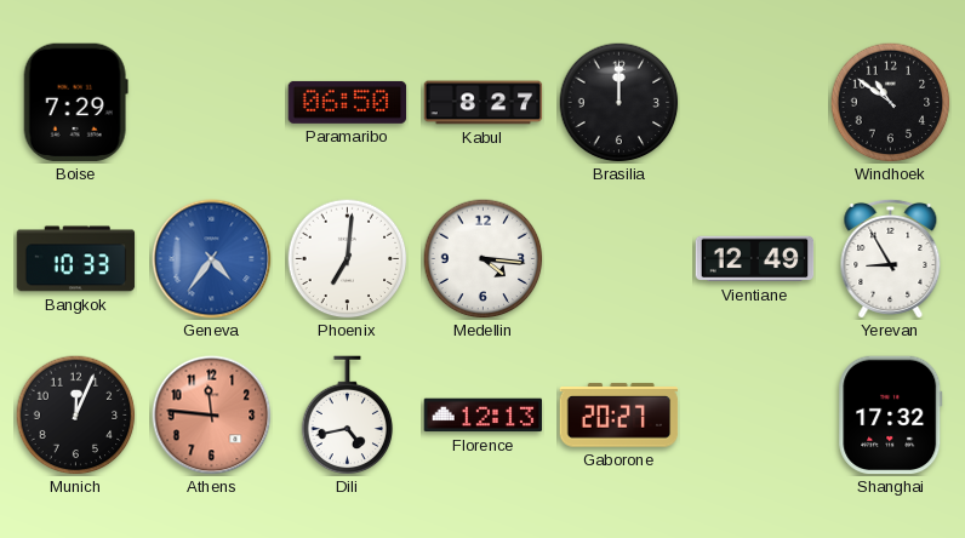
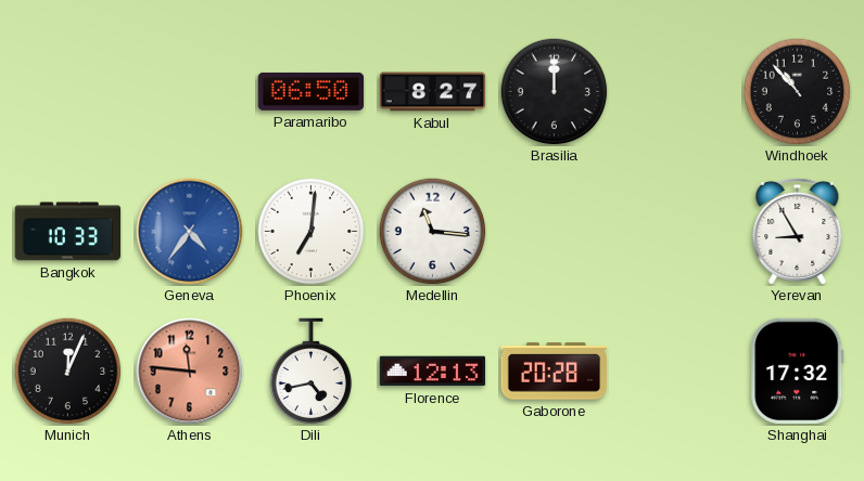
Boise: 7:29 -> none (75, 103)
Windhoek: 10:51 -> 10:53 (798, 92)
Medellin: 4:16 -> 11:16 (433, 232)
Vientiane: 12:49 -> none (755, 259)
Gaborone: 20:27 -> 20:28 (555, 372)
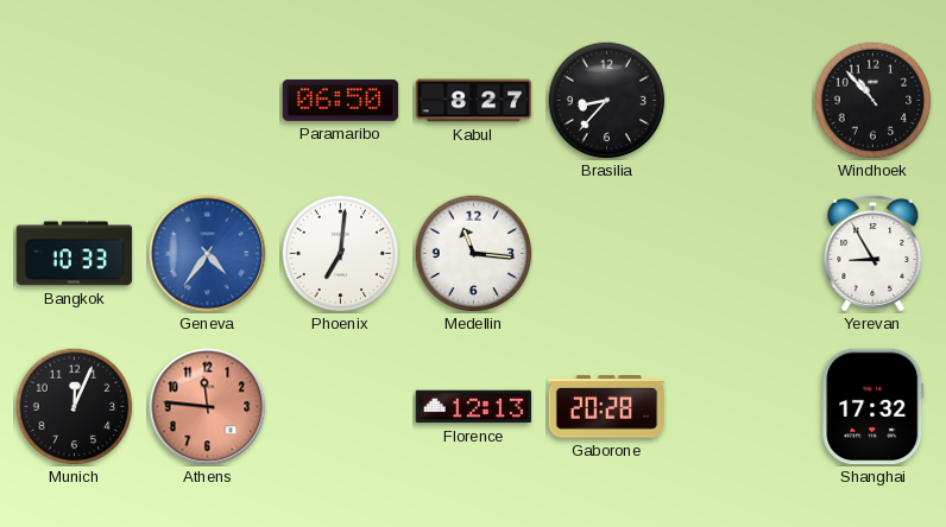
Brasilia: 12:00 -> 8:37 (607, 101)
Dili: 4:43 -> none (312, 372)
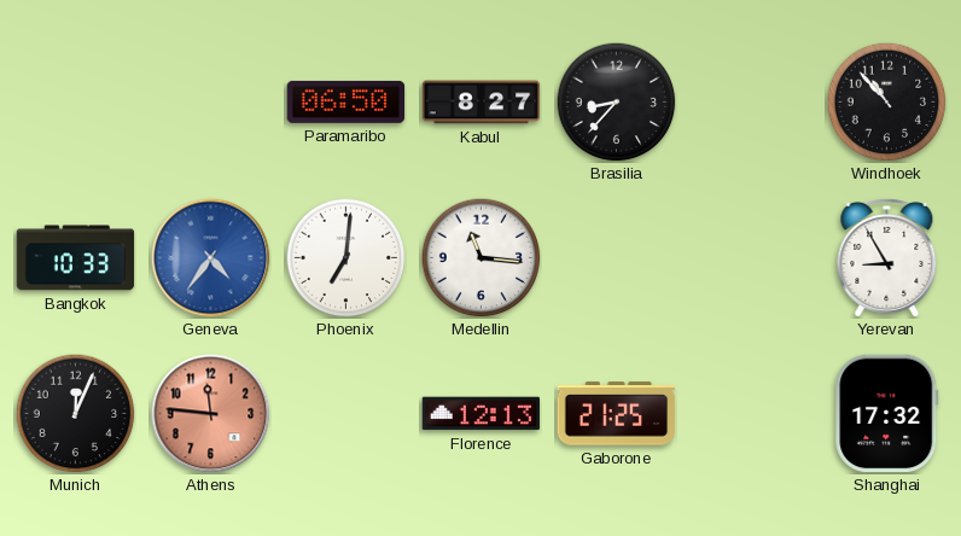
Gaborone: 20:28 -> 21:25 (617, 414)
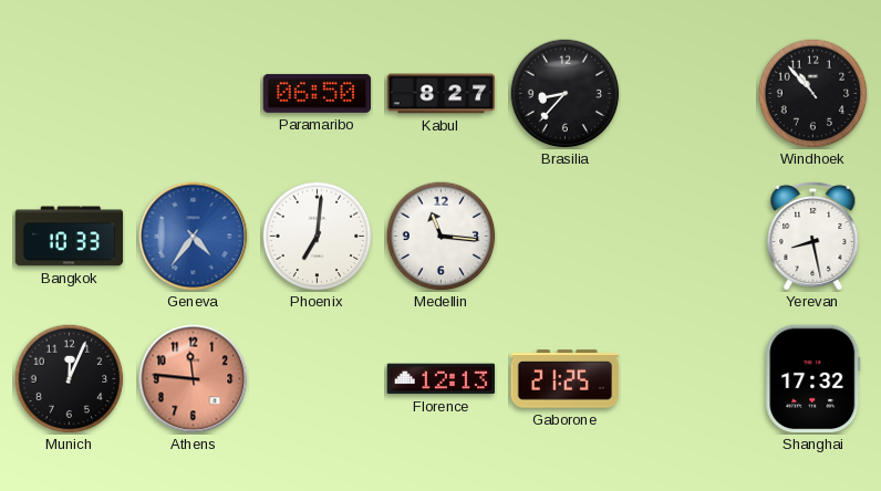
Yerevan: 8:55 -> 8:28 (813, 236)
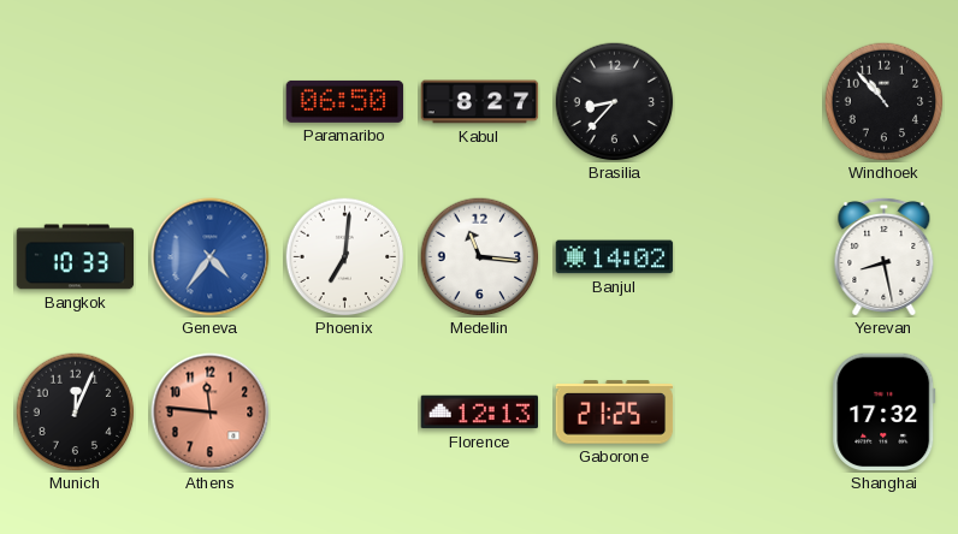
Banjul: none -> 14:02 (615, 257)
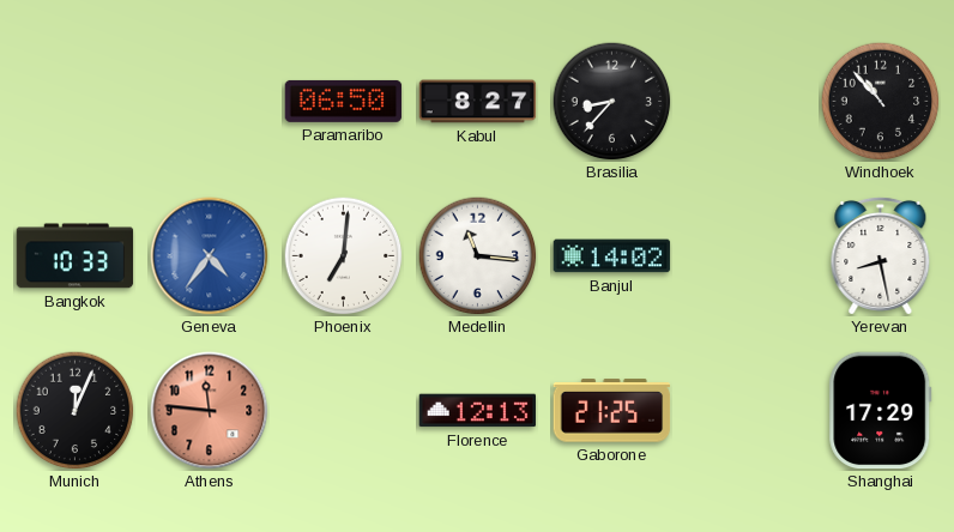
Shanghai: 17:32 -> 17:29 (881, 411)
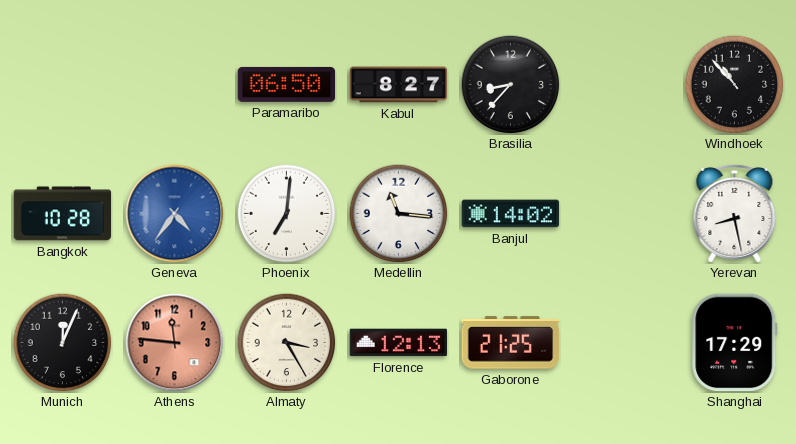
Bangkok: 10:33 -> 10:28 (63, 214)
Almaty: none -> 3:25 (287, 343)
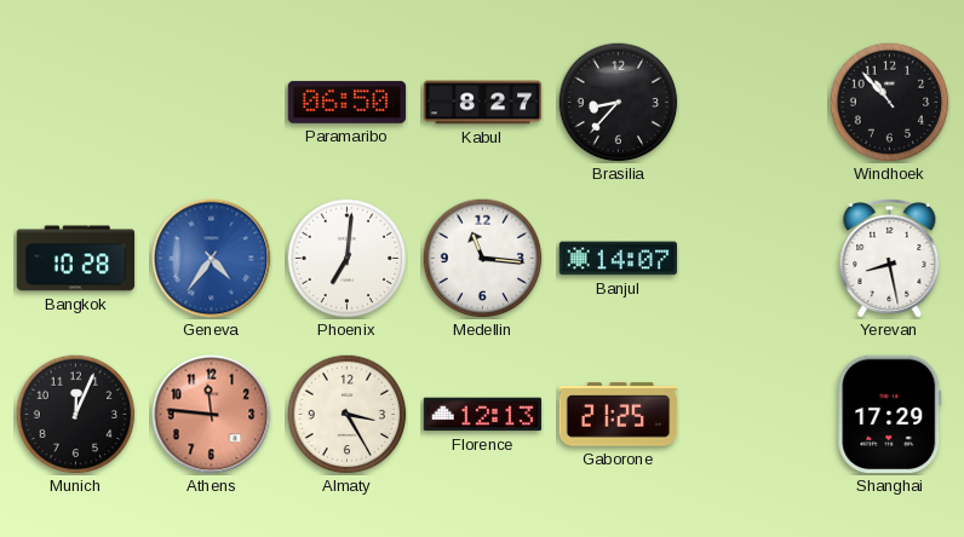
Banjul: 14:02 -> 14:07 (619, 259)
